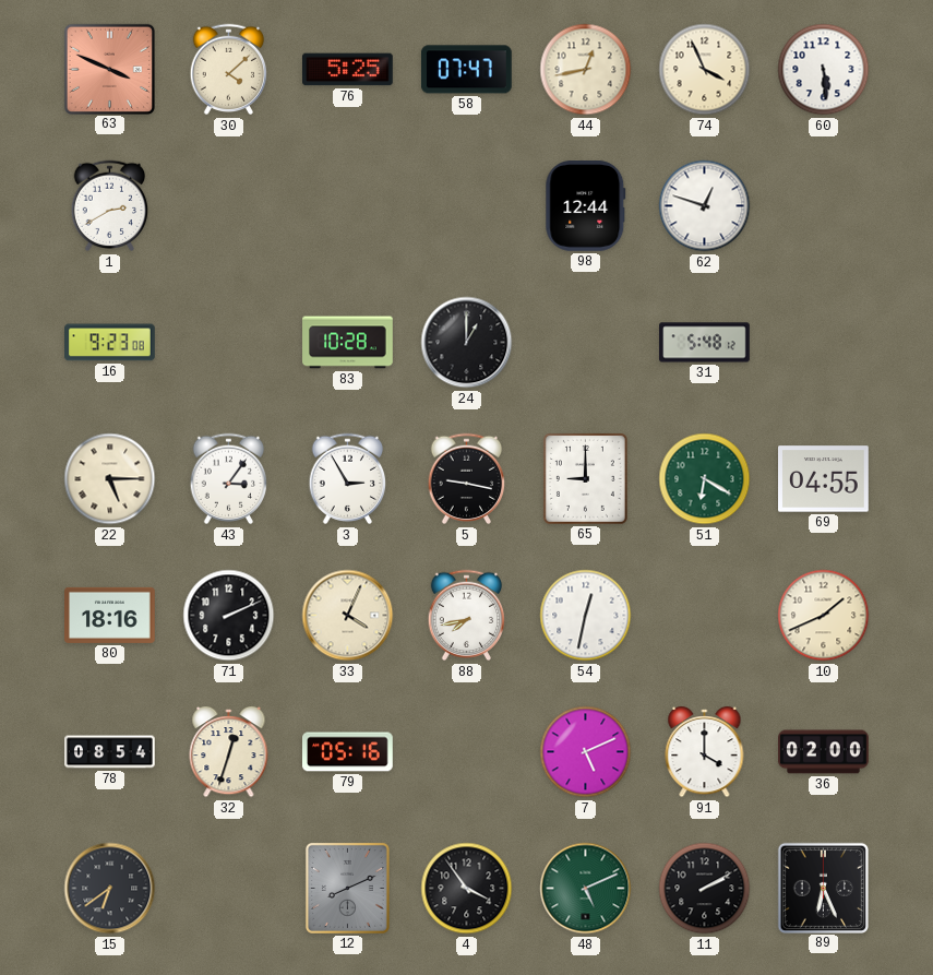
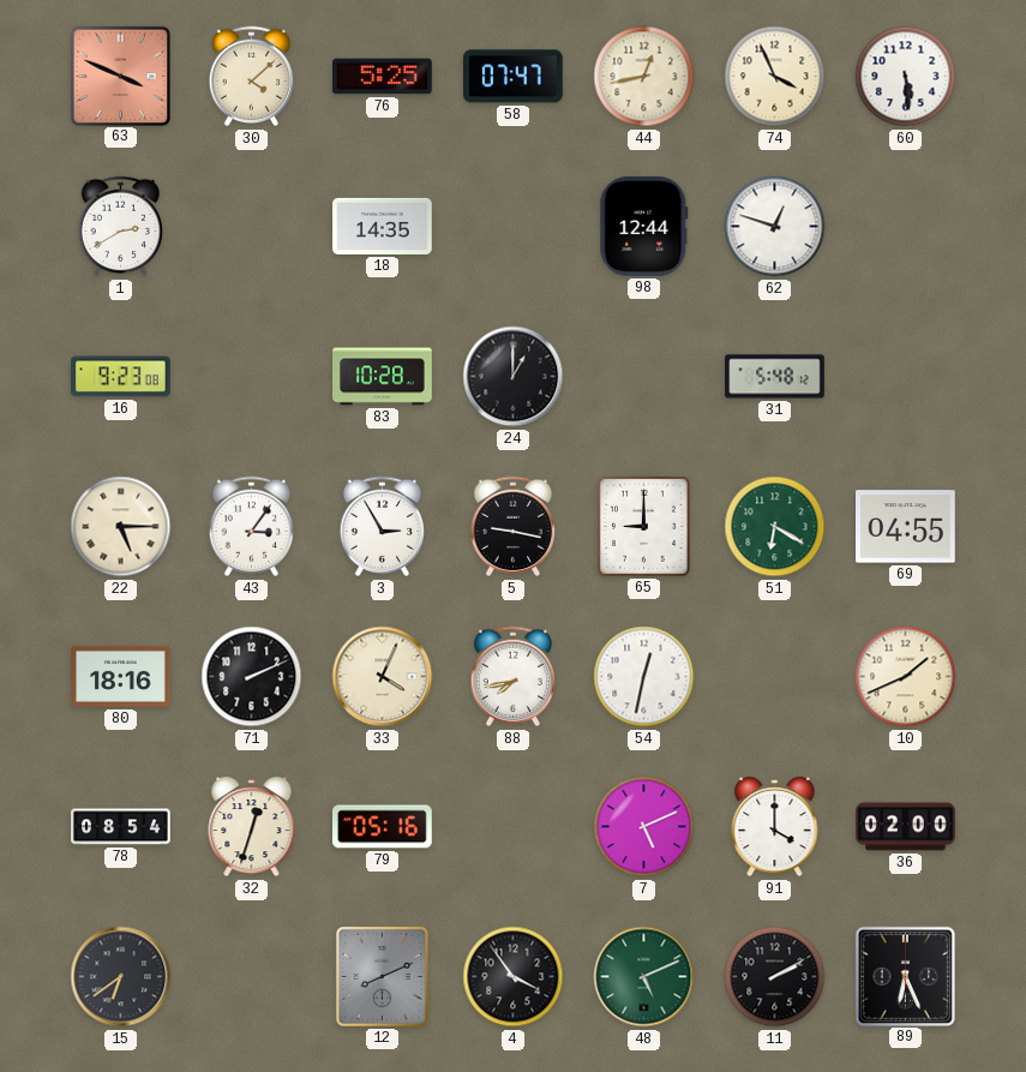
18: none -> 14:35 (383, 226)
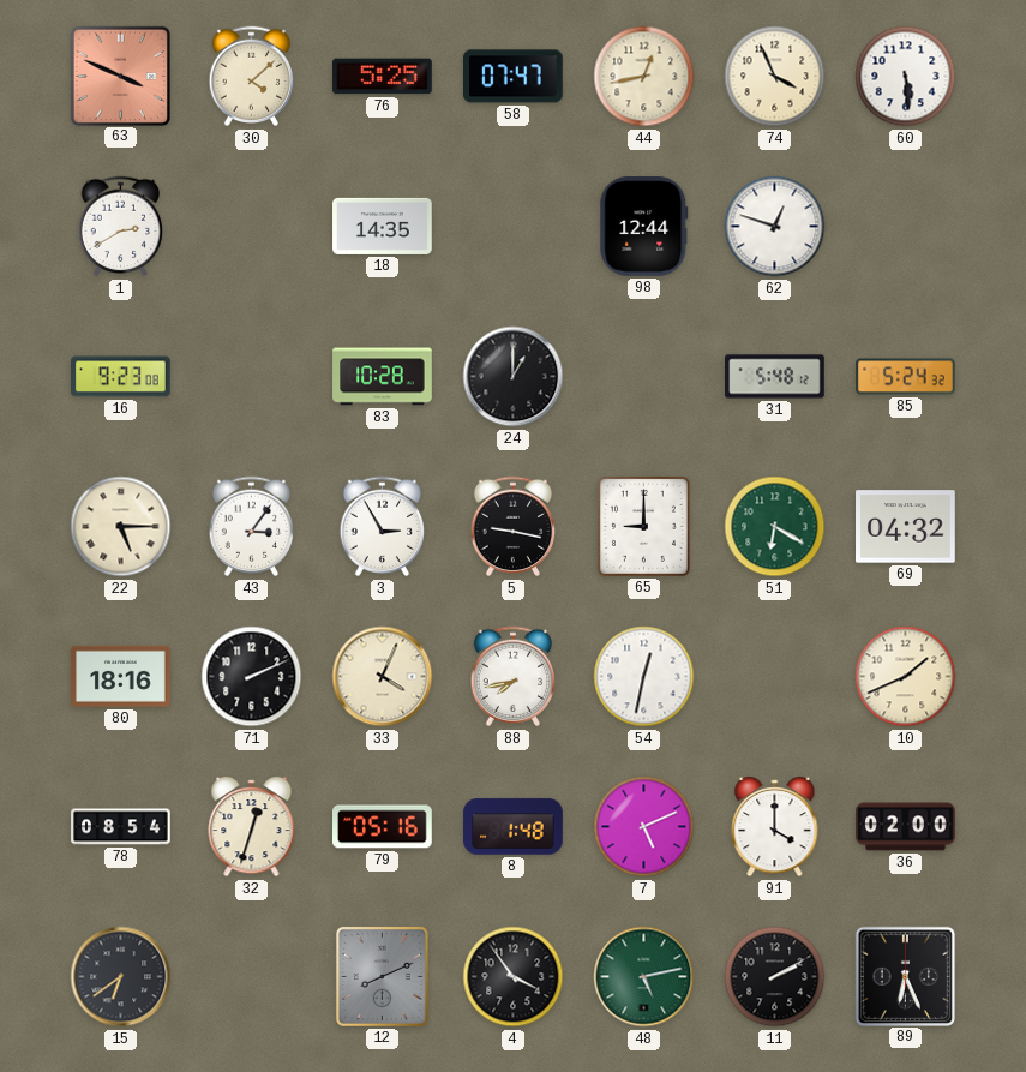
85: none -> 5:24 (906, 377)
69: 04:55 -> 04:32 (906, 527)
8: none -> 1:48 (514, 827)
48: 5:11 -> 5:13 (644, 977)
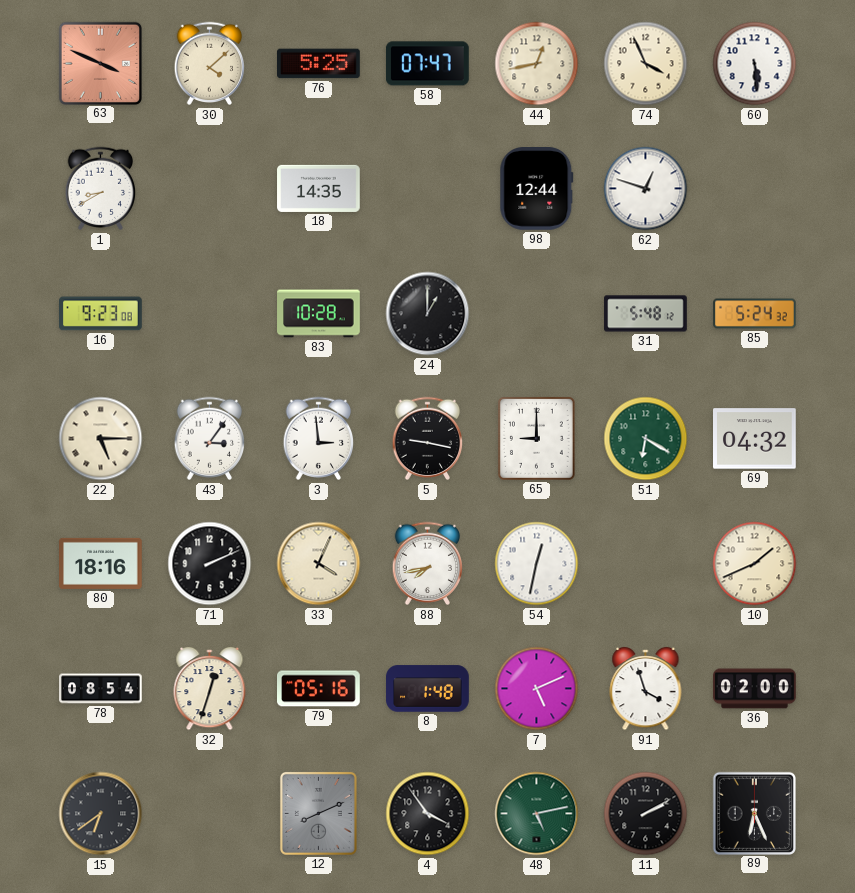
1: 2:40 -> 8:40 (101, 189)
3: 2:55 -> 2:59 (319, 439)
91: 4:00 -> 3:57 (646, 689)
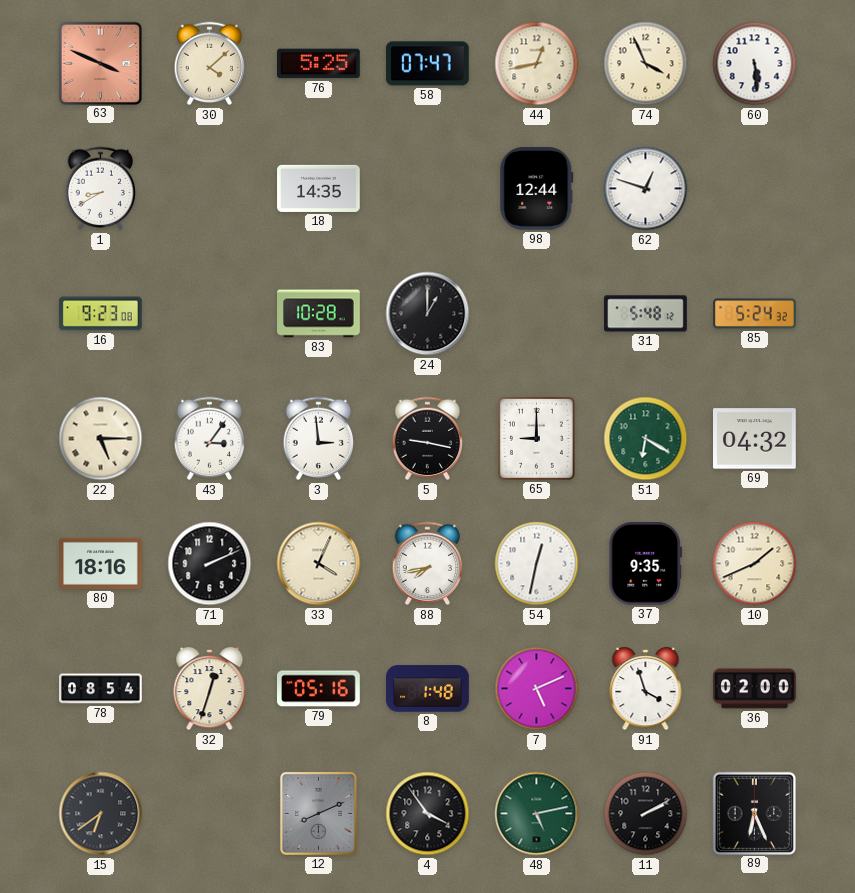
37: none -> 9:35 (645, 564)
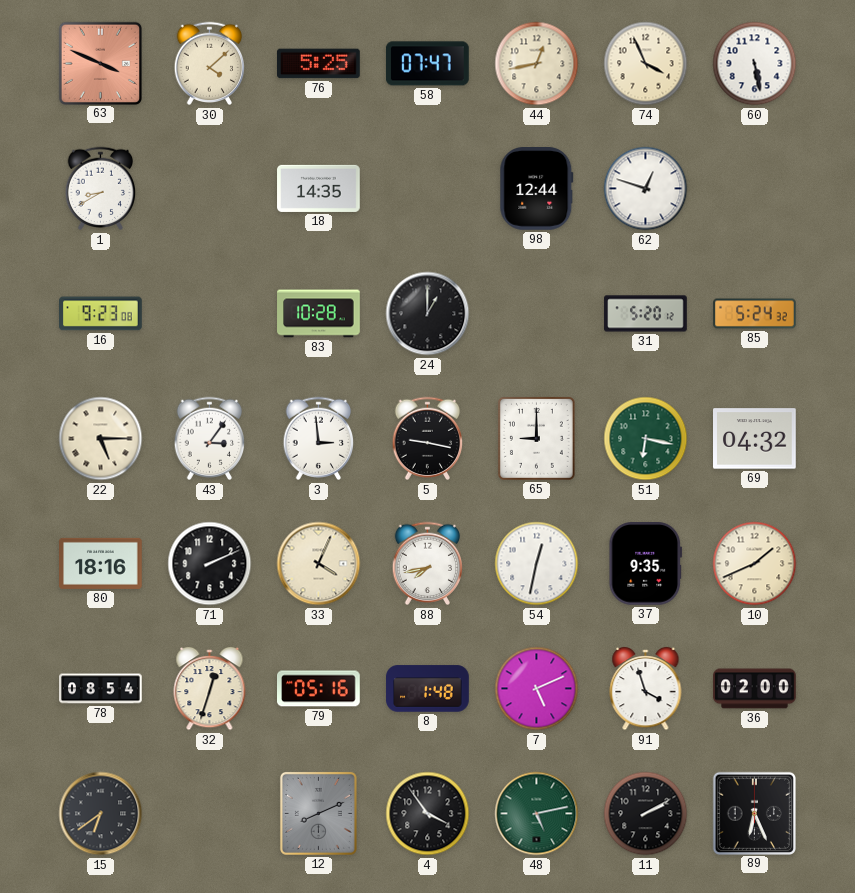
60: 5:29 -> 5:28 (755, 64)
31: 5:48 -> 5:20 (646, 314)
51: 6:20 -> 6:17 (646, 439)
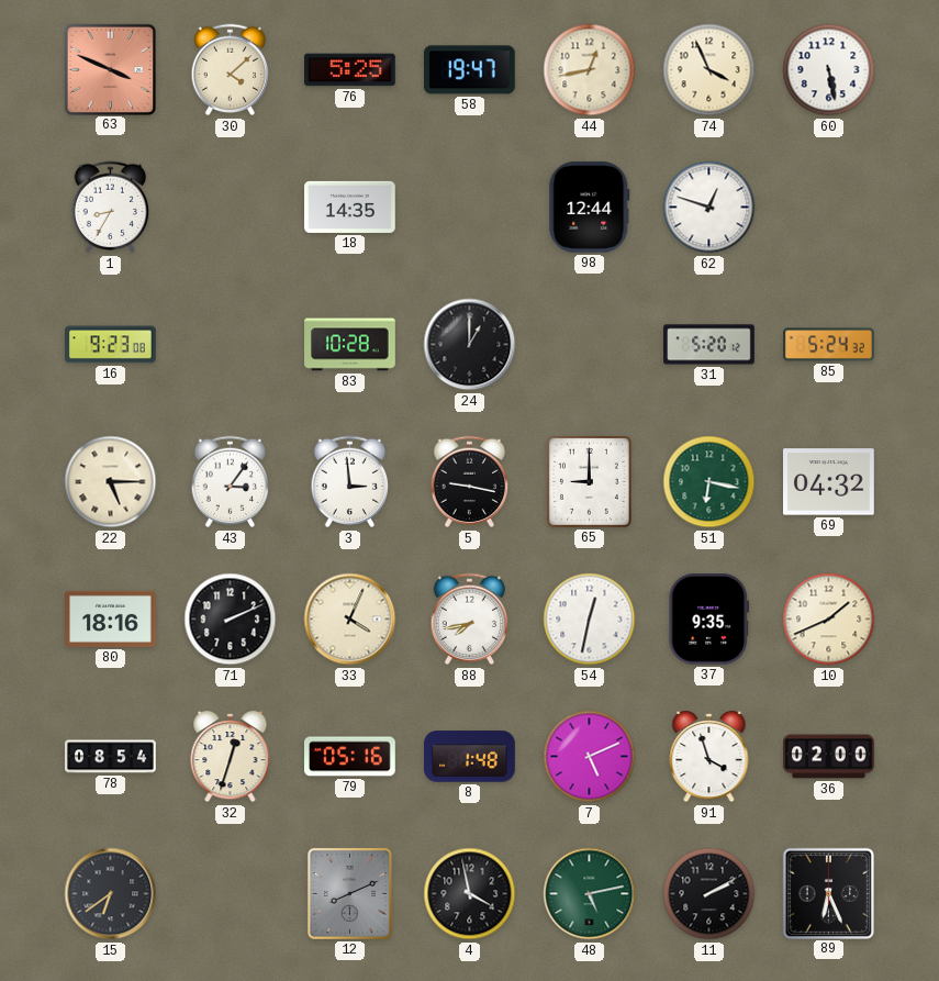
58: 07:47 -> 19:47 (470, 70)
1: 8:40 -> 8:35 (111, 208)
4: 3:54 -> 3:58 (470, 894)
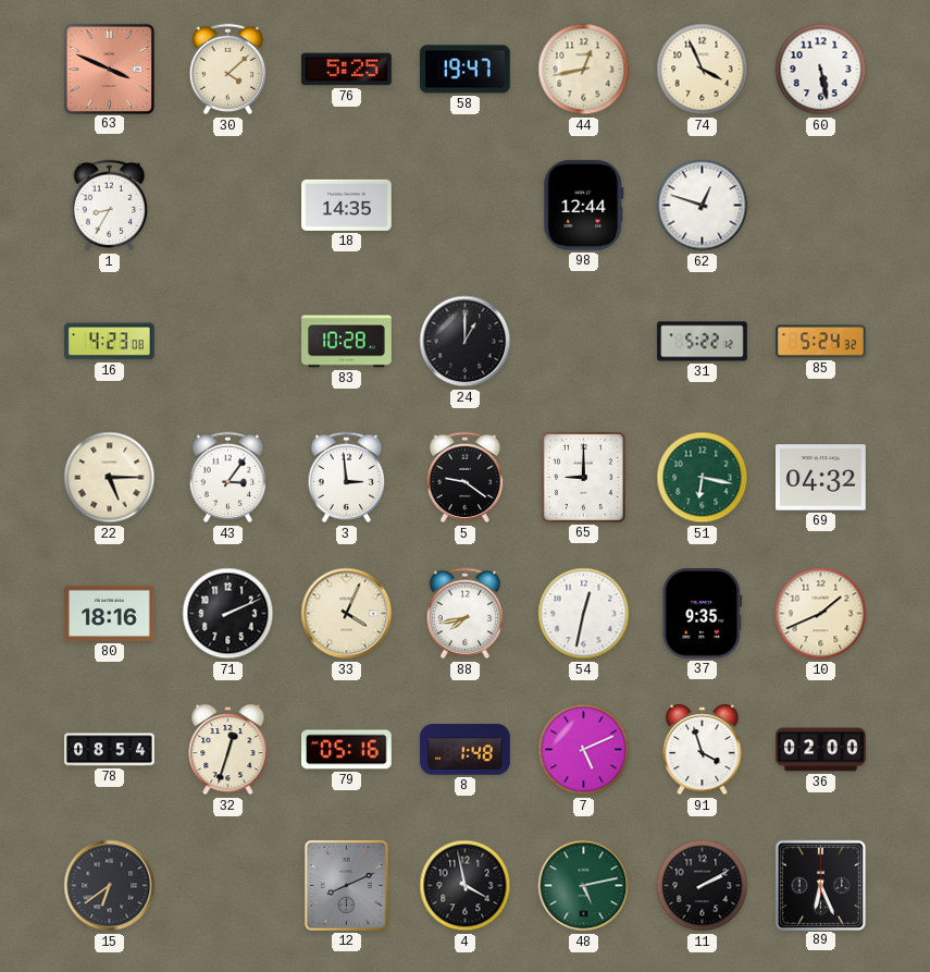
16: 9:23 -> 4:23 (110, 342)
31: 5:20 -> 5:22 (703, 342)
5: 9:17 -> 9:21 (466, 478)
